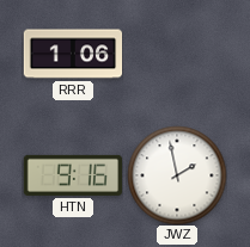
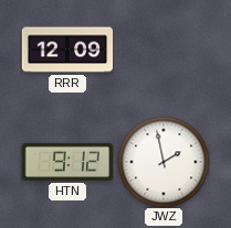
RRR: 1:06 -> 12:09 (67, 50)
HTN: 9:16 -> 9:12 (67, 162)
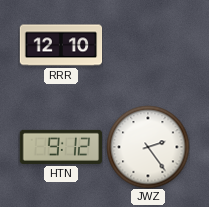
RRR: 12:09 -> 12:10 (61, 45)
JWZ: 1:58 -> 2:24 (148, 147)
